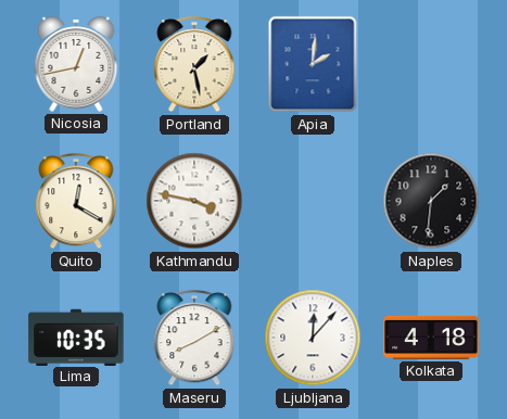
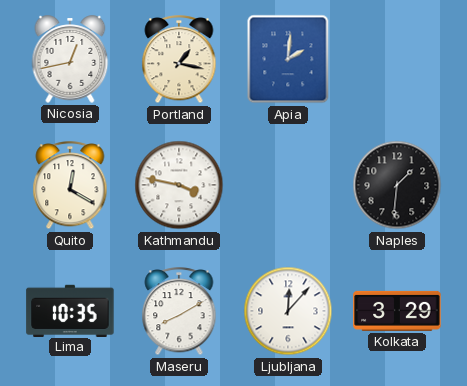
Portland: 1:28 -> 1:17 (179, 60)
Kolkata: 4:18 -> 3:29 (397, 311)
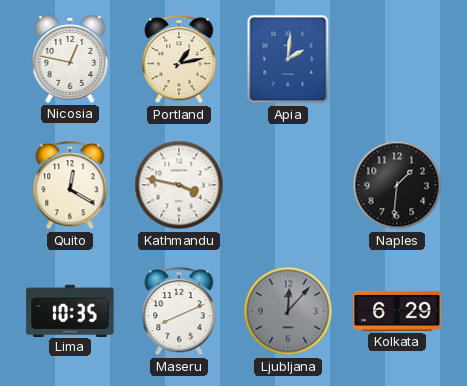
Nicosia: 12:43 -> 12:47 (70, 59)
Portland: 1:17 -> 1:13 (179, 60)
Maseru: 8:10 -> 8:11 (179, 312)
Ljubljana dial: white -> grey (288, 311)
Kolkata: 3:29 -> 6:29 (397, 311)
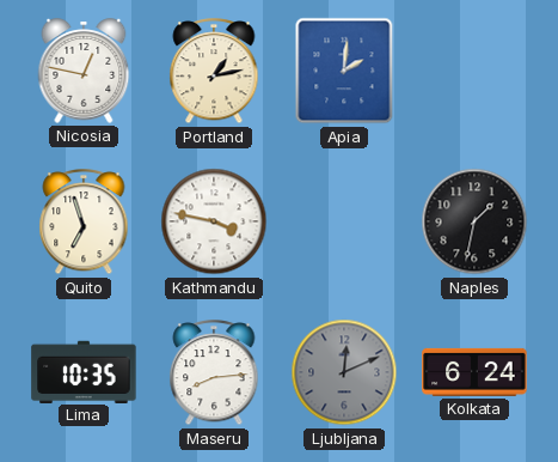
Quito: 12:20 -> 6:57 (84, 223)
Naples: 1:31 -> 1:32 (474, 221)
Maseru: 8:11 -> 8:14 (214, 373)
Ljubljana: 12:07 -> 12:11 (344, 372)
Kolkata: 6:29 -> 6:24 (474, 372)
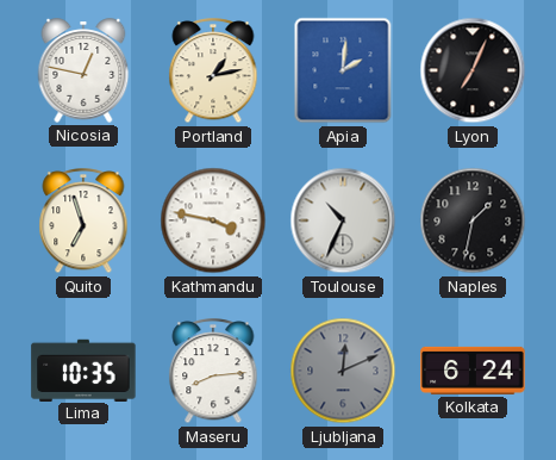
Lyon: none -> 7:04 (473, 70)
Toulouse: none -> 10:34 (343, 220)
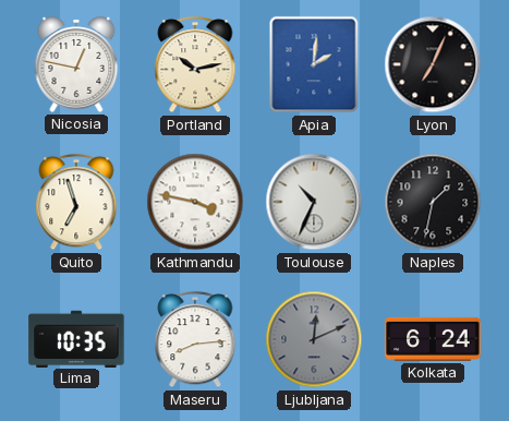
Portland: 1:13 -> 10:13 (195, 65)
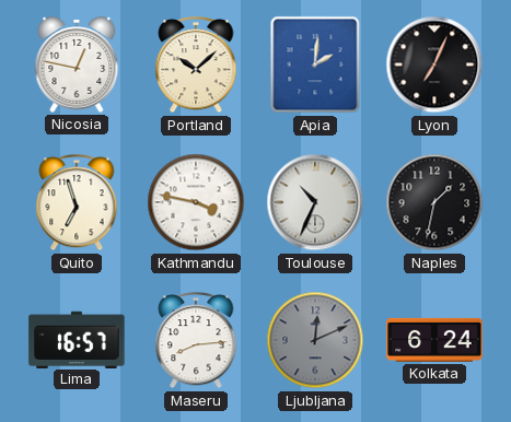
Portland: 10:13 -> 10:08 (196, 66)
Lima: 10:35 -> 16:57 (77, 339)
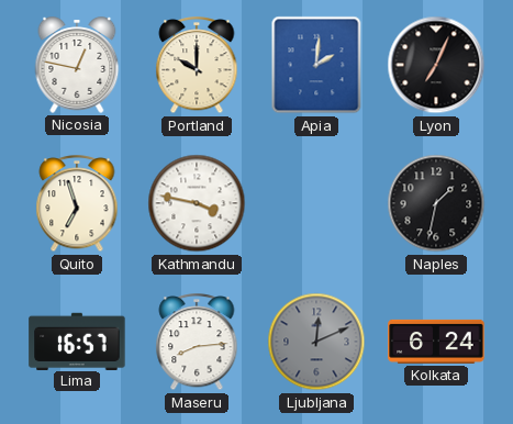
Portland: 10:08 -> 10:00 (197, 66)
Toulouse: 10:34 -> none (315, 202)
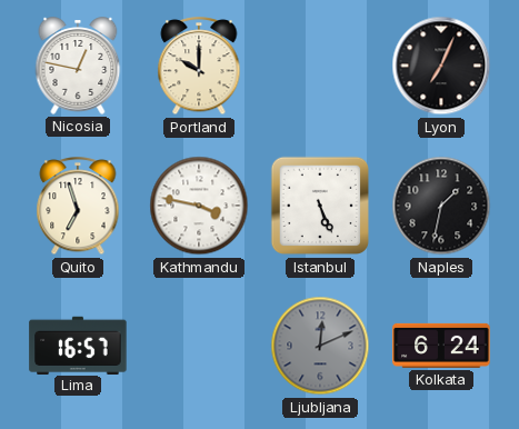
Apia: 2:01 -> none (316, 65)
Istanbul: none -> 5:26 (320, 206)
Maseru: 8:14 -> none (197, 343)
